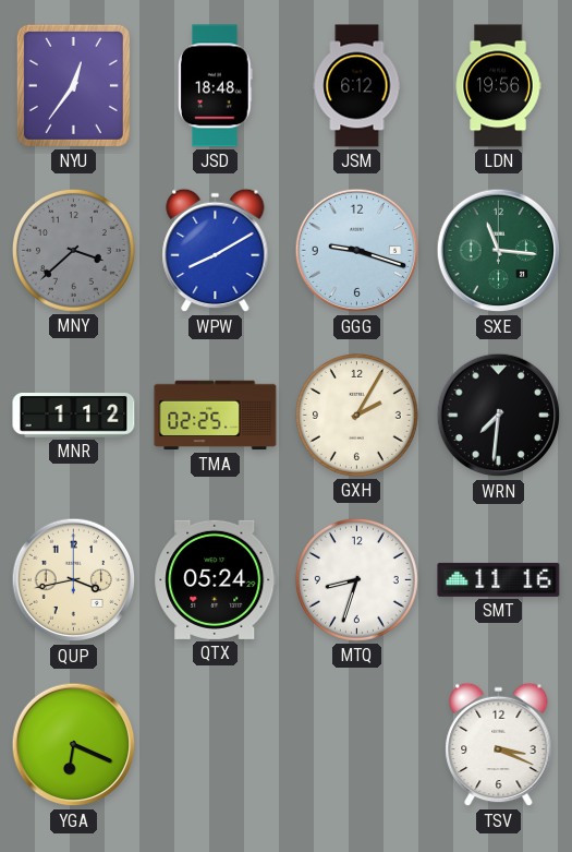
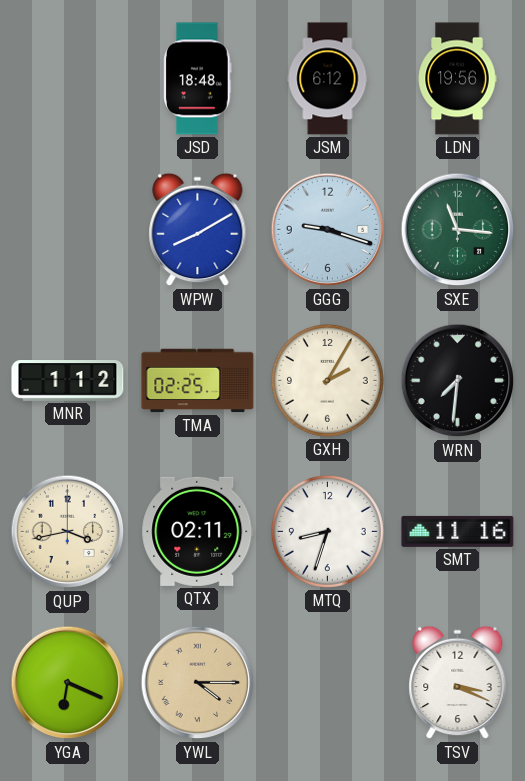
NYU: 12:36 -> none (73, 85)
MNY: 3:38 -> none (73, 250)
QTX: 05:24 -> 02:11 (198, 531)
YWL: none -> 4:15 (198, 683)
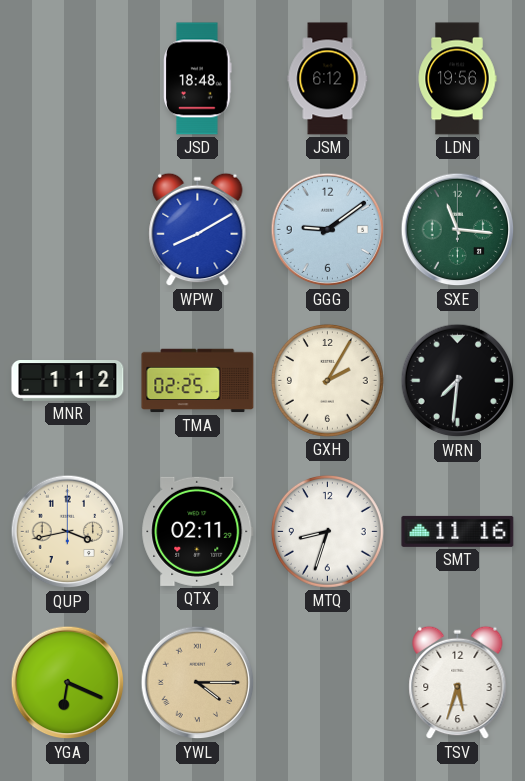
GGG: 9:18 -> 9:09 (328, 230)
TSV: 3:19 -> 5:33 (458, 683)
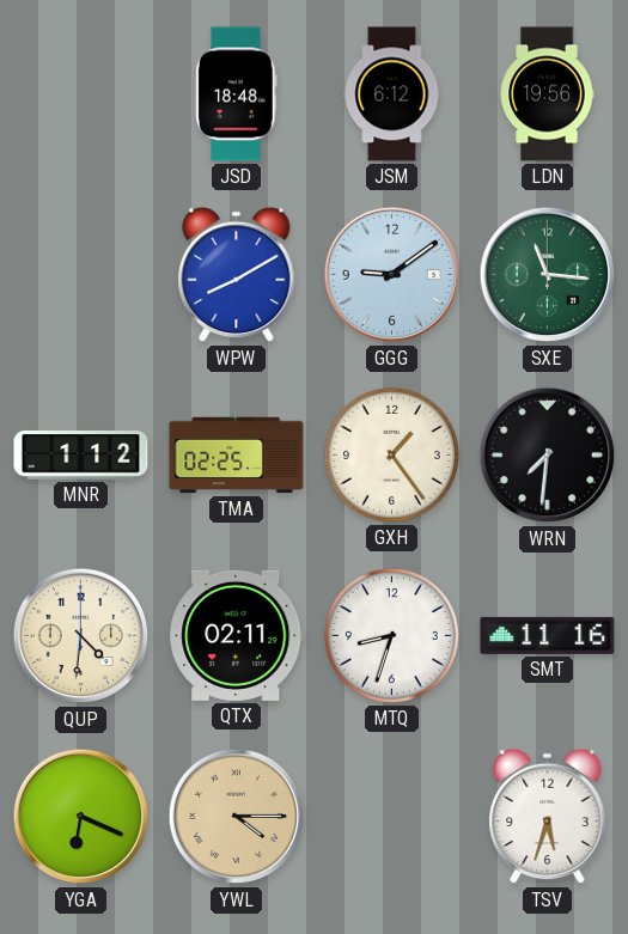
GXH: 2:05 -> 1:24 (391, 454)
QUP: 3:43 -> 4:31 (81, 636)
